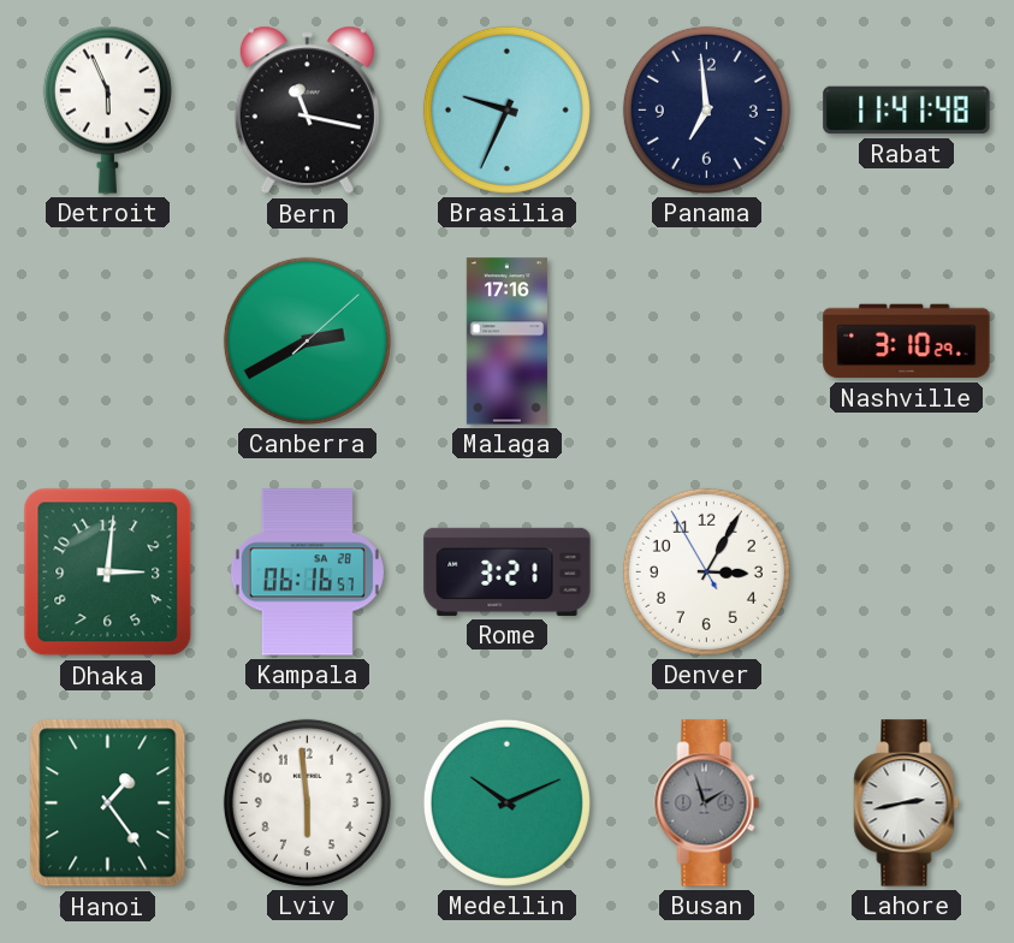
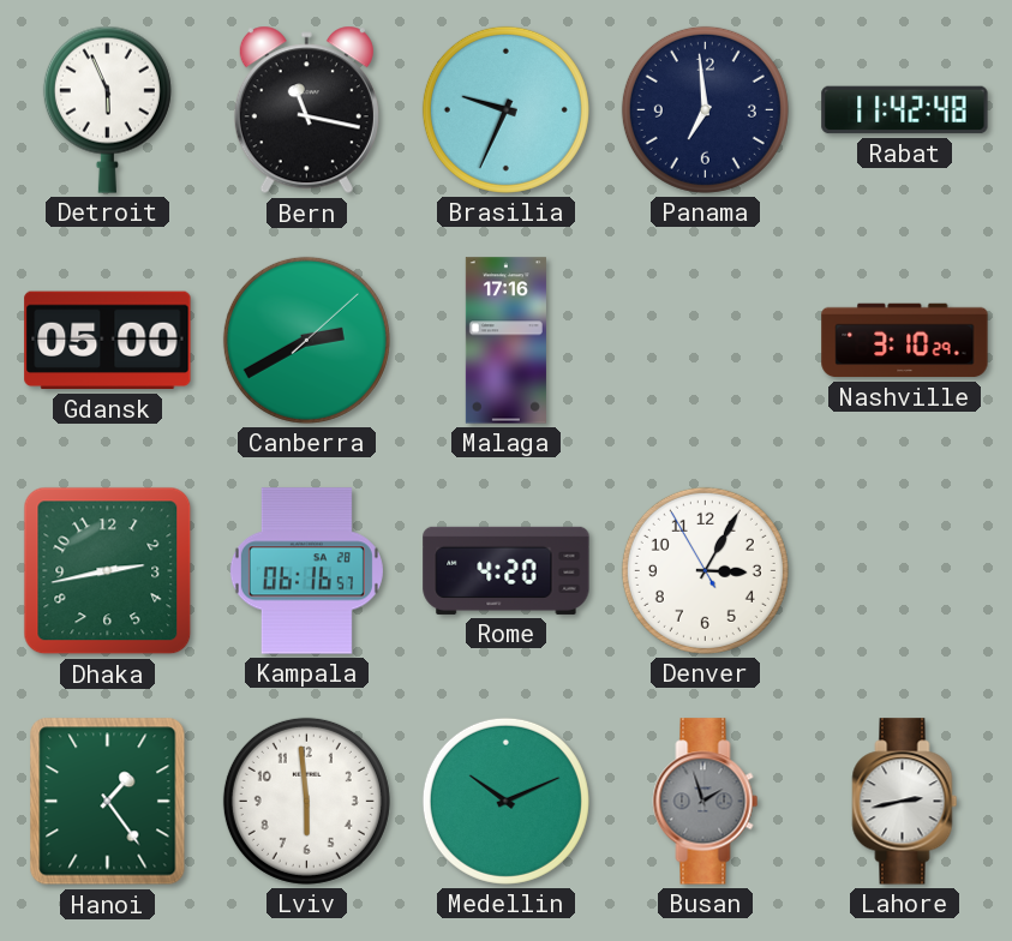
Rabat: 11:41 -> 11:42 (905, 110)
Gdansk: none -> 05:00 (108, 341)
Dhaka: 3:01 -> 2:43 (108, 571)
Rome: 3:21 -> 4:20 (507, 570)
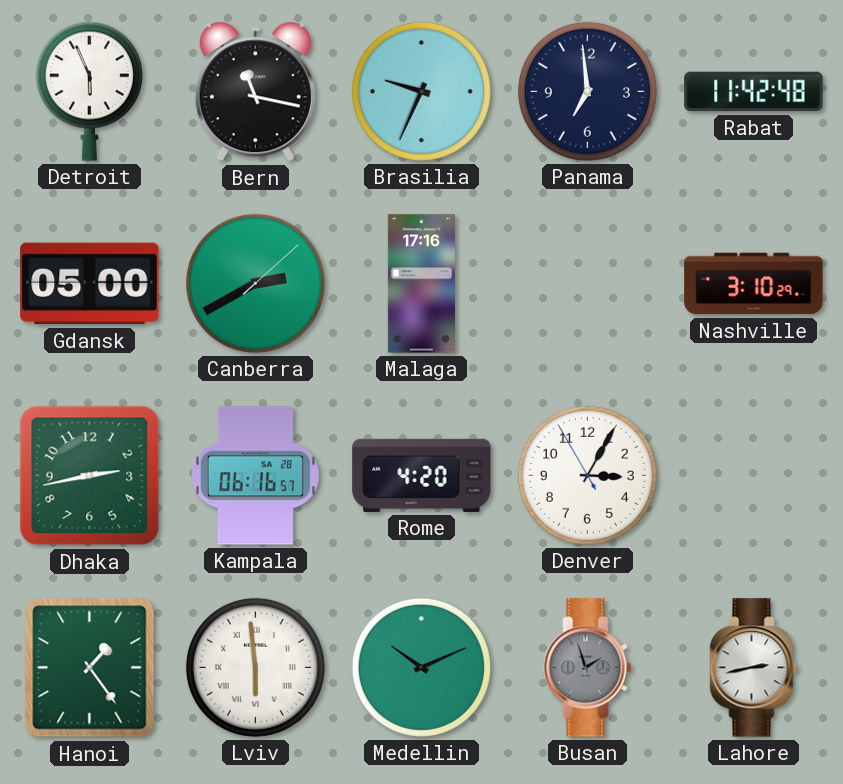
Lviv numerals: Arabic -> Roman (255, 667)
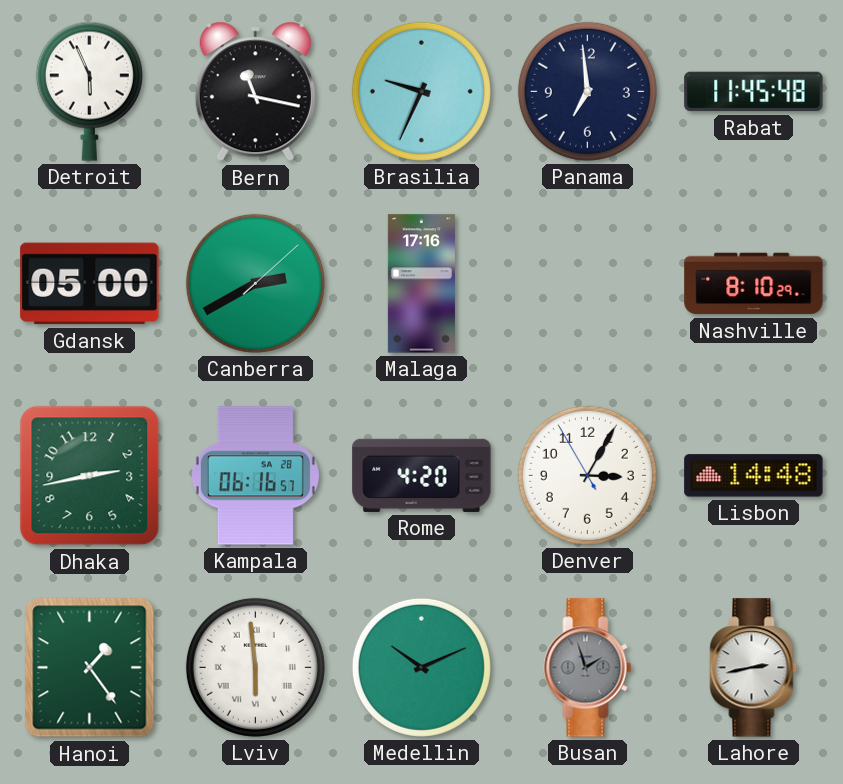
Rabat: 11:42 -> 11:45 (754, 92)
Nashville: 3:10 -> 8:10 (754, 284)
Lisbon: none -> 14:48 (754, 476)
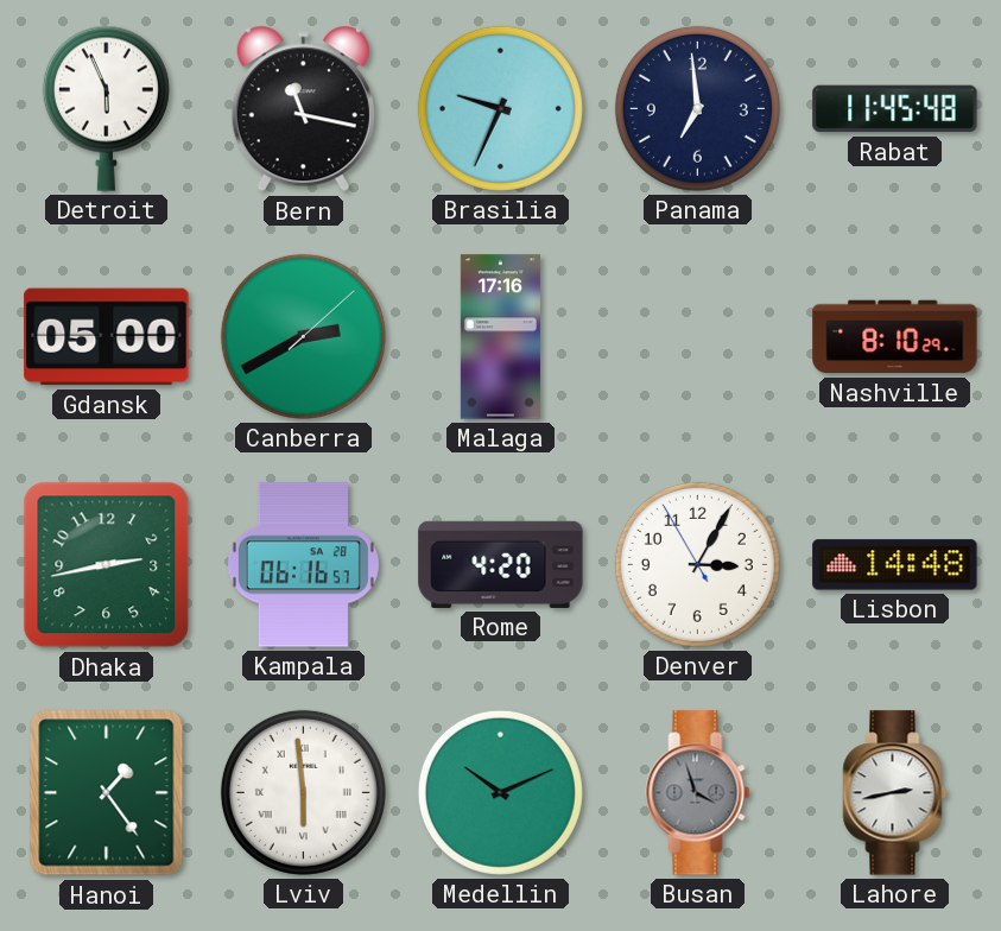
Busan: 1:57 -> 3:57 (698, 793)
